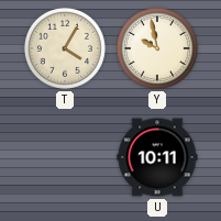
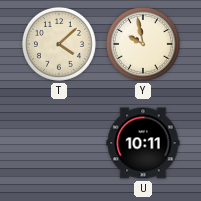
T: 4:05 -> 4:08 (59, 44)
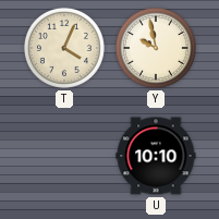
T: 4:08 -> 4:04 (64, 48)
U: 10:11 -> 10:10 (156, 156)
